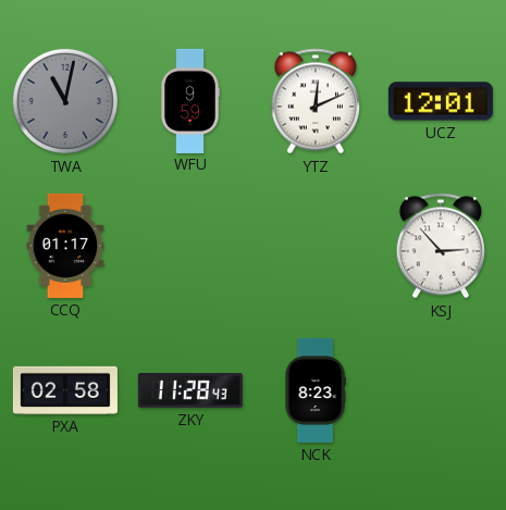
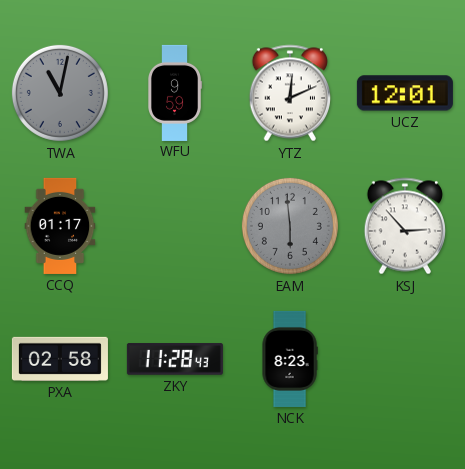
EAM: none -> 5:59 (290, 226)
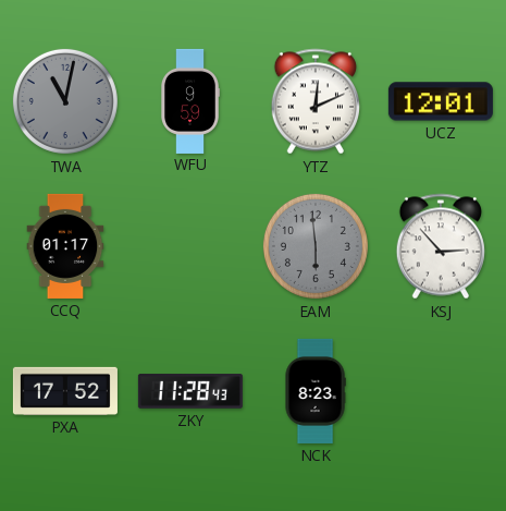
PXA: 02:58 -> 17:52 (65, 391)
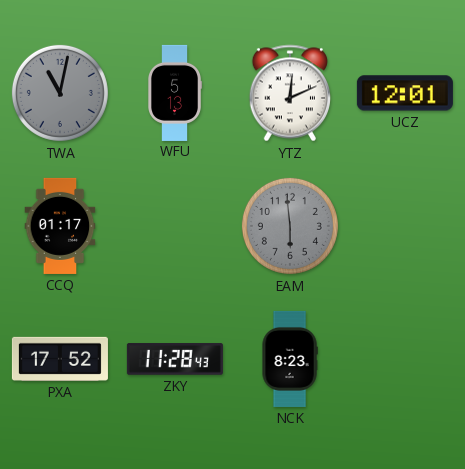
WFU: 9:59 -> 5:13 (175, 93)
KSJ: 2:53 -> none (441, 246)
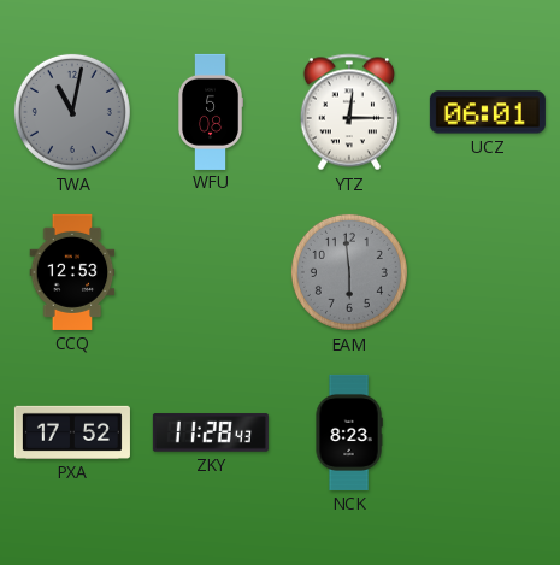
WFU: 5:13 -> 5:08 (211, 112)
YTZ: 12:11 -> 12:15 (349, 112)
UCZ: 12:01 -> 06:01 (488, 112)
CCQ: 01:17 -> 12:53 (72, 272)
